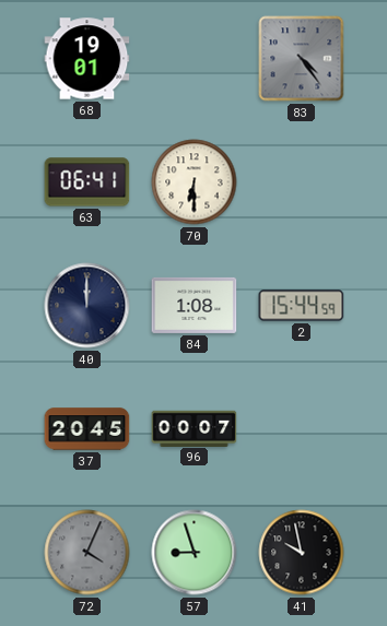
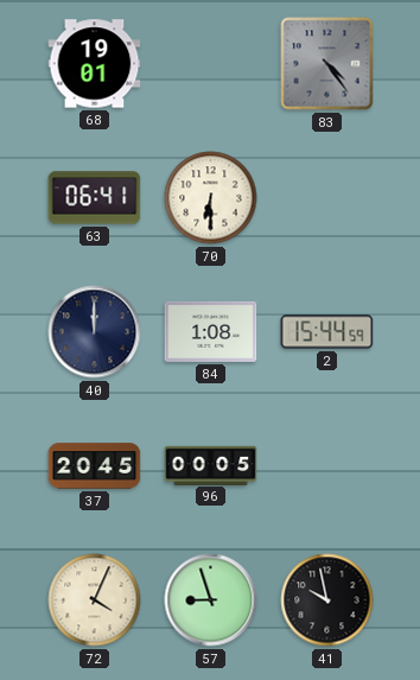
96: 00:07 -> 00:05 (211, 465)
72 dial: grey -> cream (95, 600)
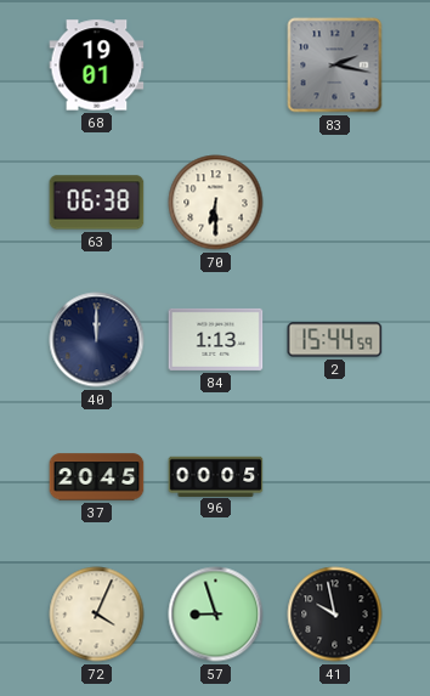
83: 4:24 -> 2:17 (335, 66)
63: 06:41 -> 06:38 (97, 203)
84: 1:08 -> 1:13 (216, 339)
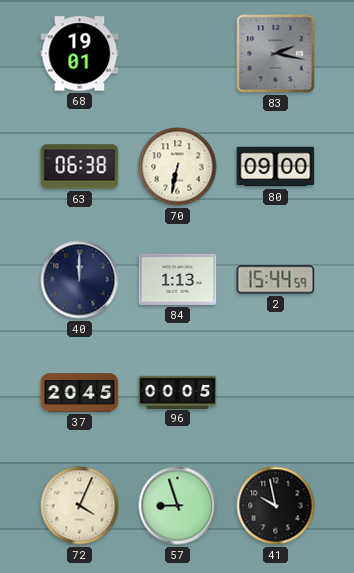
70: 6:30 -> 6:32 (178, 167)
80: none -> 09:00 (276, 167)
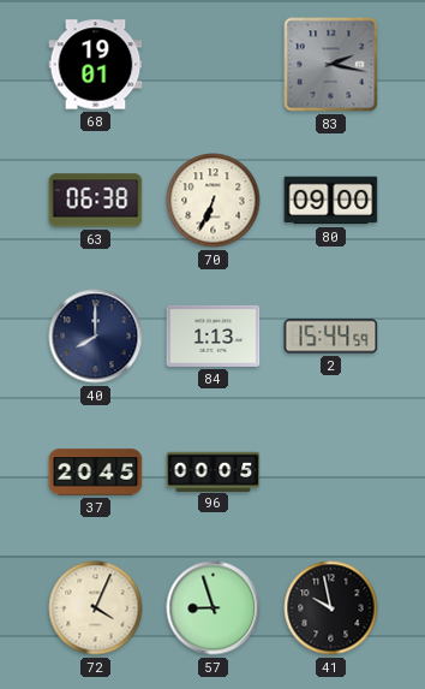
70: 6:32 -> 6:34 (214, 201)
40: 12:00 -> 8:00 (96, 337)
